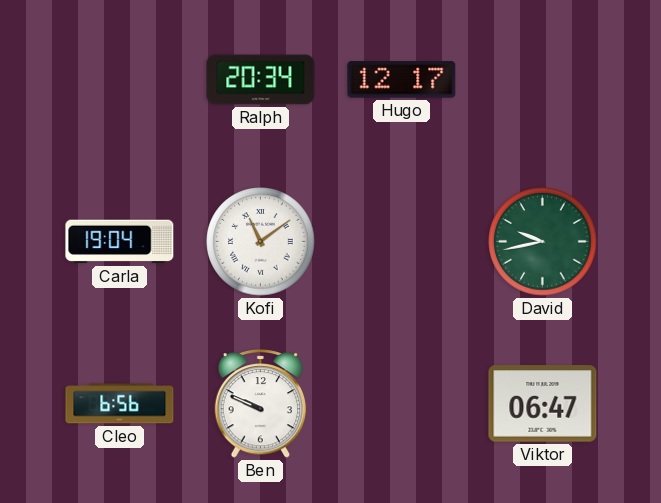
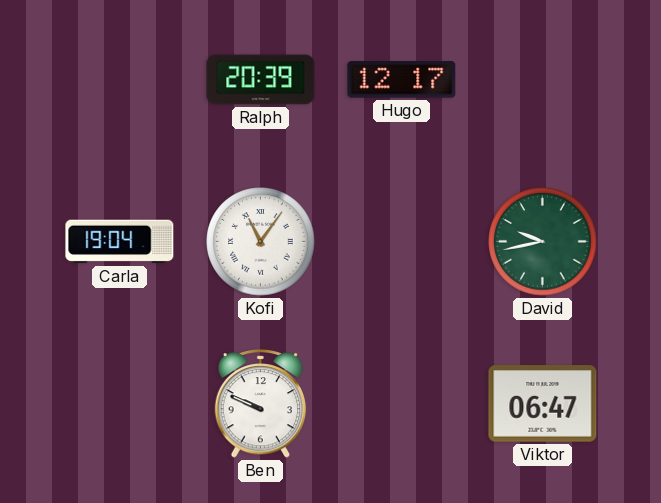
Ralph: 20:34 -> 20:39 (261, 80)
Kofi: 11:09 -> 11:06 (261, 242)
Cleo: 6:56 -> none (120, 404)
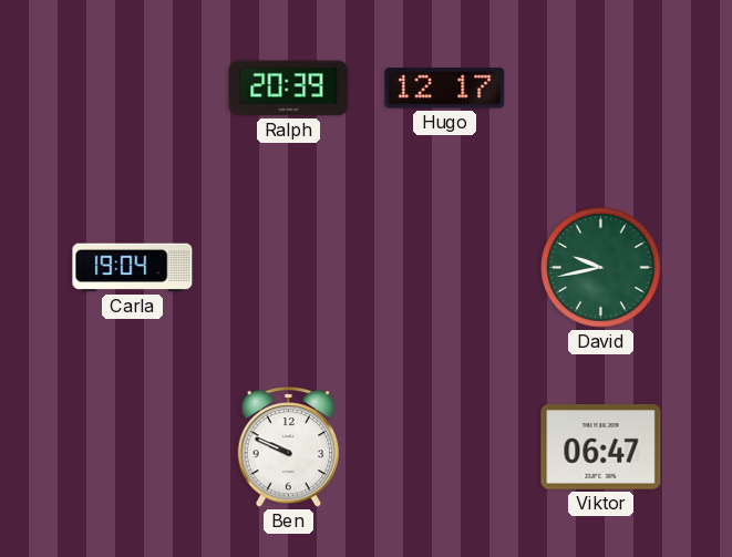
Kofi: 11:06 -> none (261, 242)
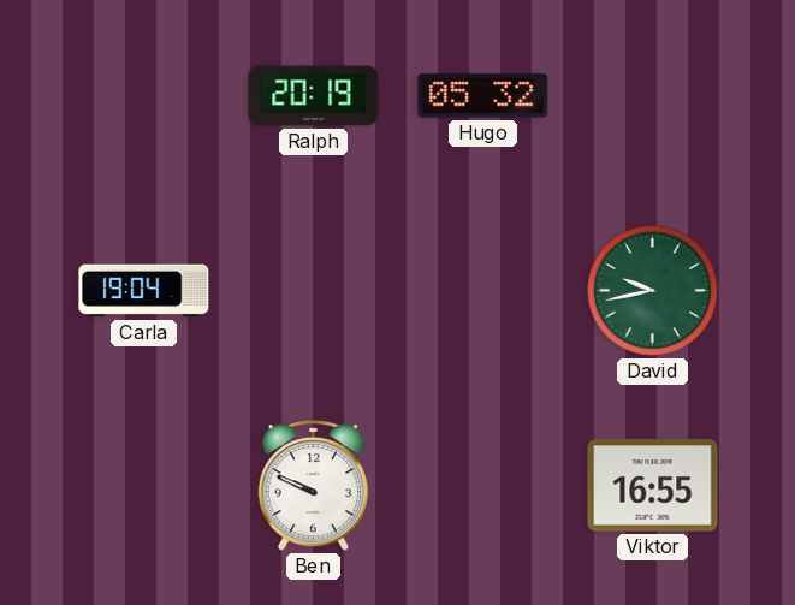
Ralph: 20:39 -> 20:19 (314, 96)
Hugo: 12:17 -> 05:32 (483, 96)
Viktor: 06:47 -> 16:55 (653, 486)
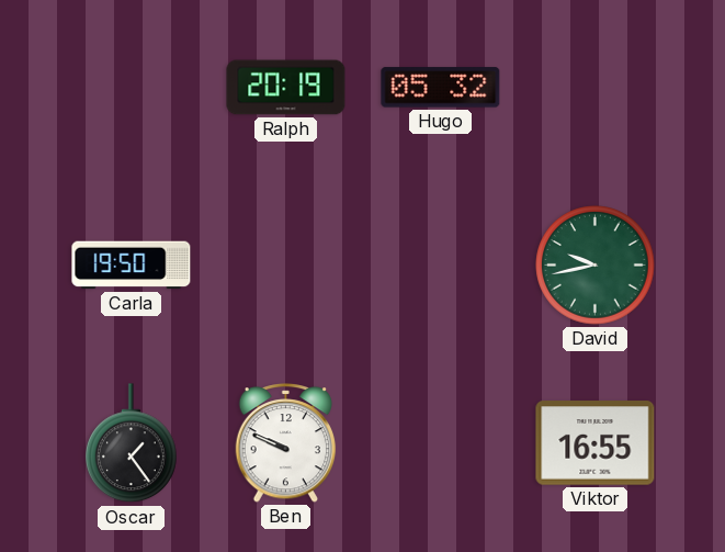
Carla: 19:04 -> 19:50 (132, 266)
Oscar: none -> 1:24 (132, 443)
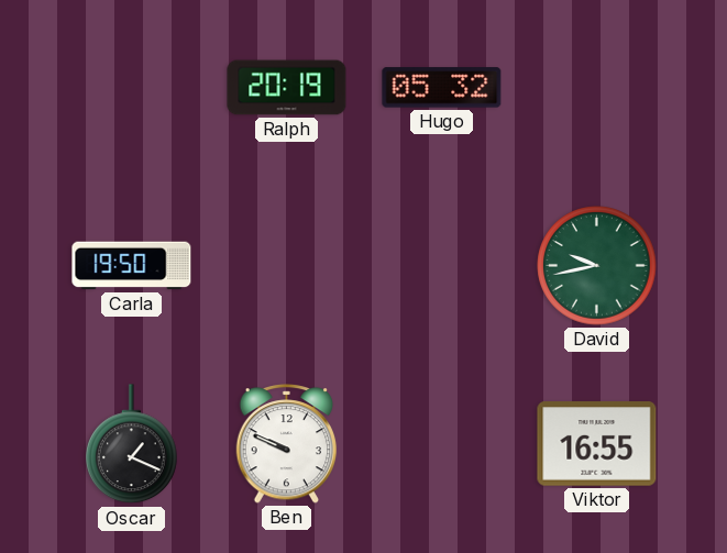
Oscar: 1:24 -> 1:19 (132, 444)
